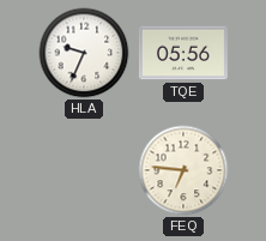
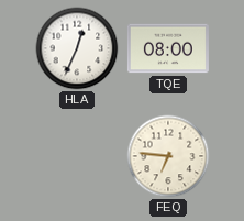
HLA: 9:34 -> 12:34 (77, 48)
TQE: 05:56 -> 08:00 (168, 48)
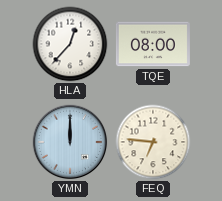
HLA: 12:34 -> 12:37 (70, 44)
YMN: none -> 12:00 (70, 142)
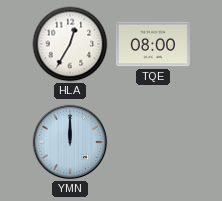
HLA: 12:37 -> 12:35 (70, 44)
FEQ: 6:46 -> none (153, 142)
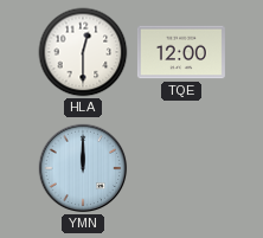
HLA: 12:35 -> 12:30 (83, 52)
TQE: 08:00 -> 12:00 (181, 52)
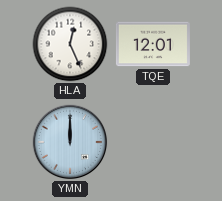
HLA: 12:30 -> 12:26 (70, 44)
TQE: 12:00 -> 12:01 (153, 44)
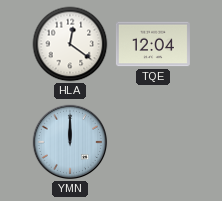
HLA: 12:26 -> 12:21 (70, 44)
TQE: 12:01 -> 12:04 (153, 44)
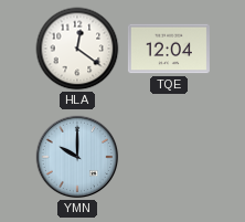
YMN: 12:00 -> 10:00 (77, 157)
